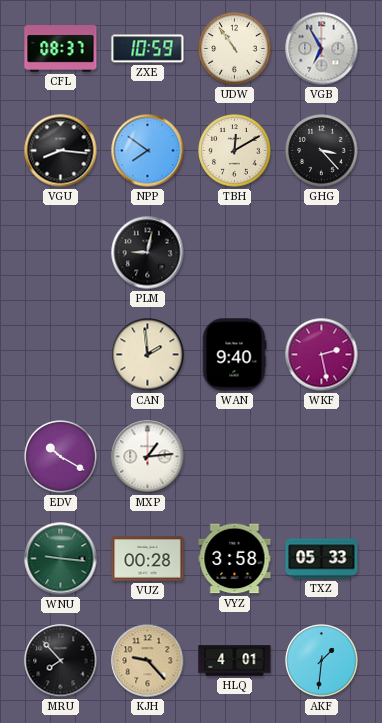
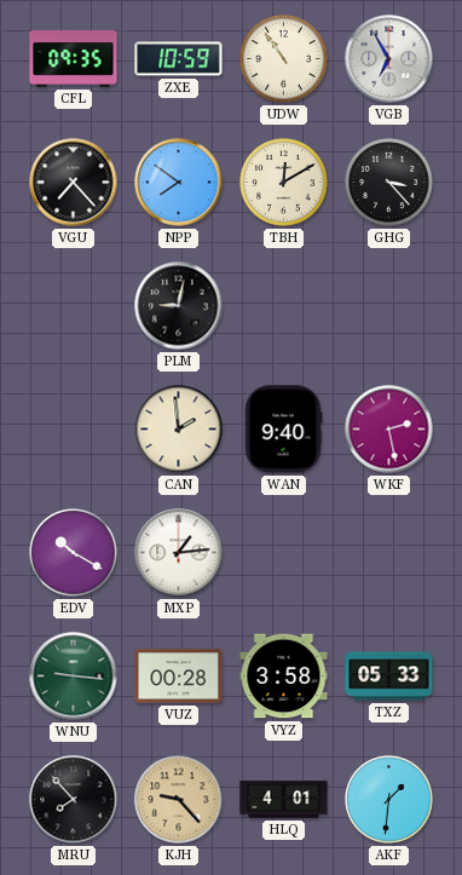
CFL: 08:37 -> 09:35 (74, 59)
VGU: 8:16 -> 7:23 (74, 183)
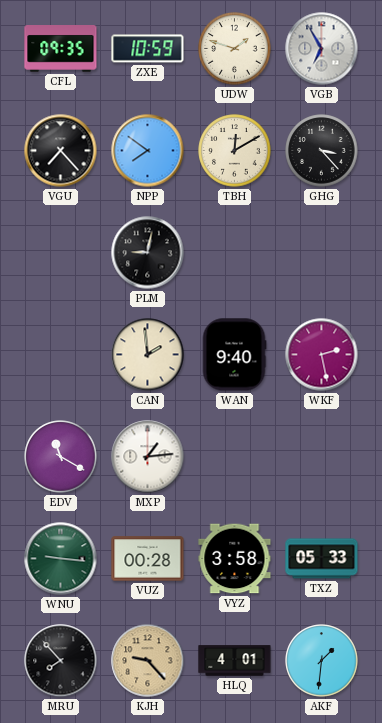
UDW: 10:54 -> 1:48 (235, 49)
EDV: 10:20 -> 11:20 (61, 457)
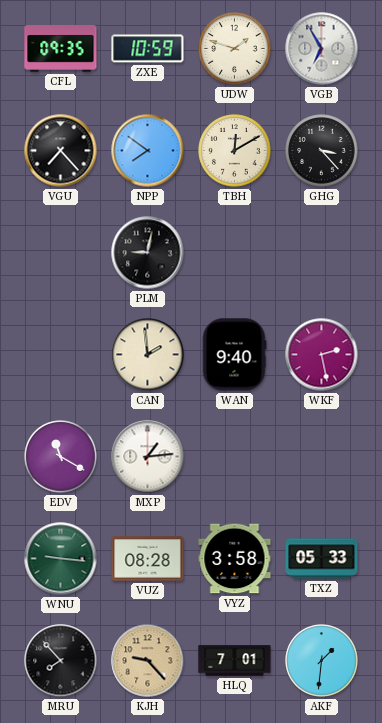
VUZ: 00:28 -> 08:28 (148, 559)
HLQ: 4:01 -> 7:01 (235, 661)
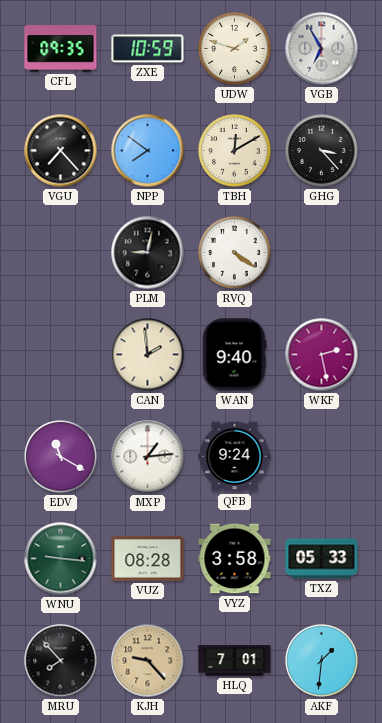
RVQ: none -> 4:21 (235, 253)
QFB: none -> 9:24 (235, 457)
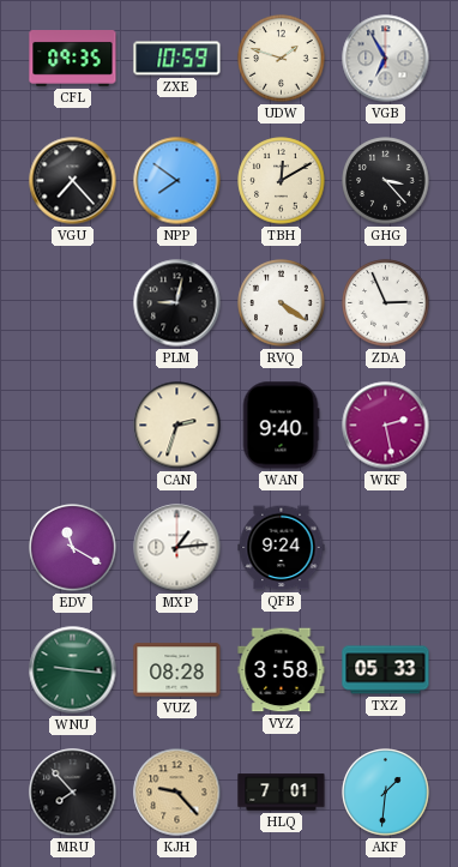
ZDA: none -> 2:56 (386, 303)
CAN: 1:59 -> 2:33 (177, 426)
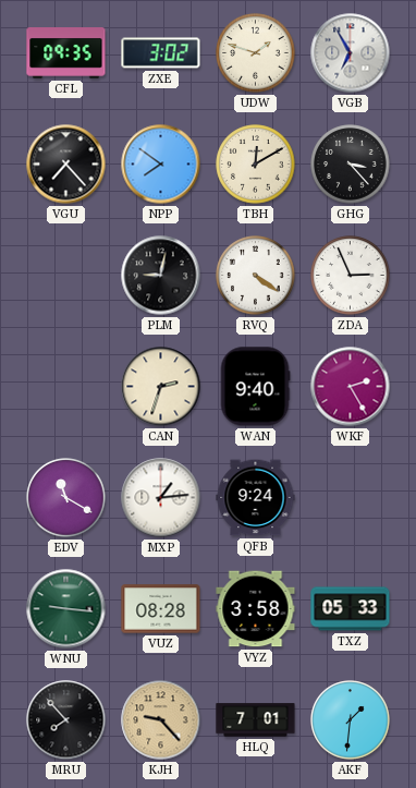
ZXE: 10:59 -> 3:02 (161, 53)
WKF: 2:28 -> 2:25 (351, 387)
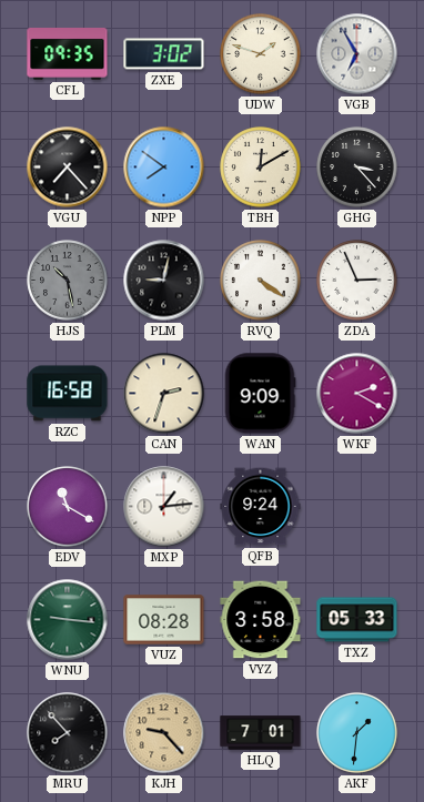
HJS: none -> 10:28 (68, 281)
RZC: none -> 16:58 (68, 394)
WAN: 9:40 -> 9:09 (260, 394)
WKF: 2:25 -> 2:20 (357, 394)
